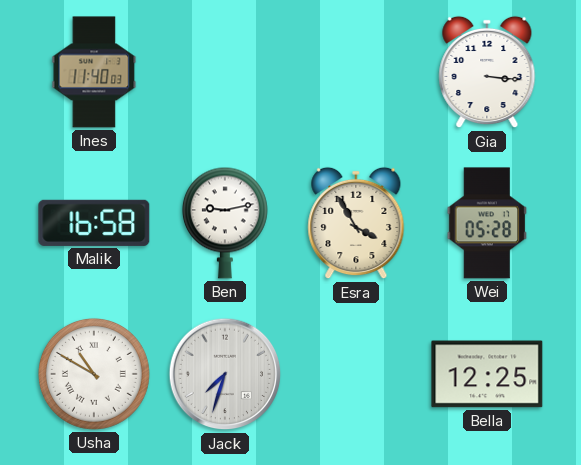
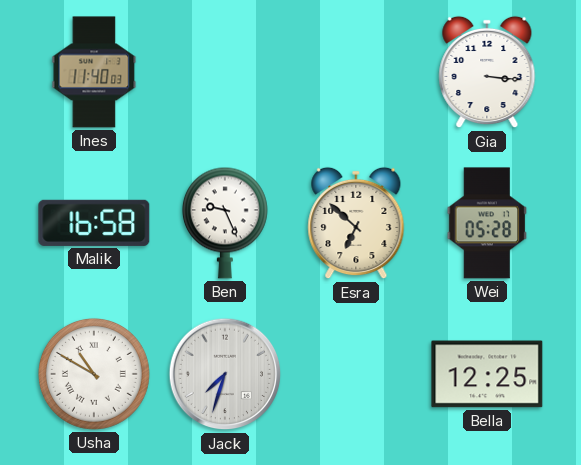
Ben: 9:13 -> 9:26 (225, 223)
Esra: 3:55 -> 6:52 (356, 223)
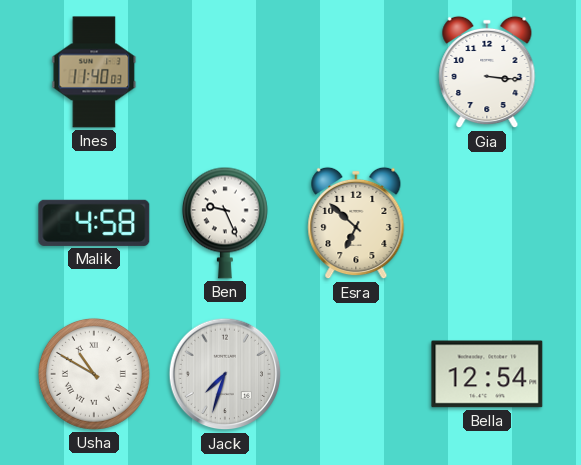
Malik: 16:58 -> 4:58 (94, 223)
Wei: 05:28 -> none (487, 223)
Bella: 12:25 -> 12:54 (487, 374)
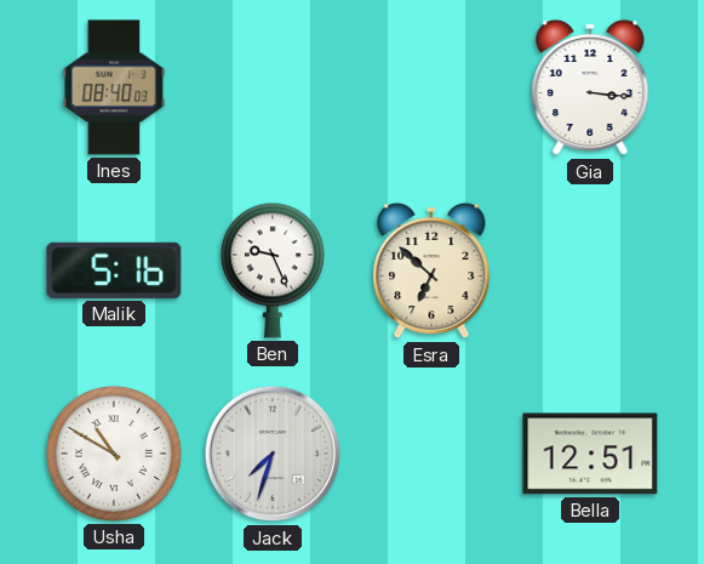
Ines: 11:40 -> 08:40 (114, 87)
Malik: 4:58 -> 5:16 (114, 270)
Bella: 12:54 -> 12:51 (590, 454)
